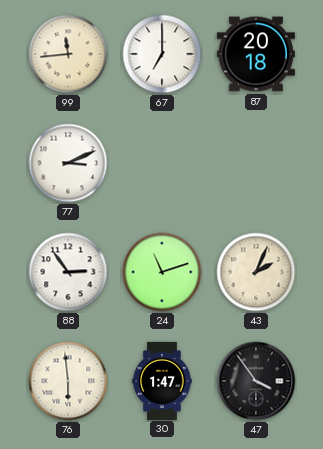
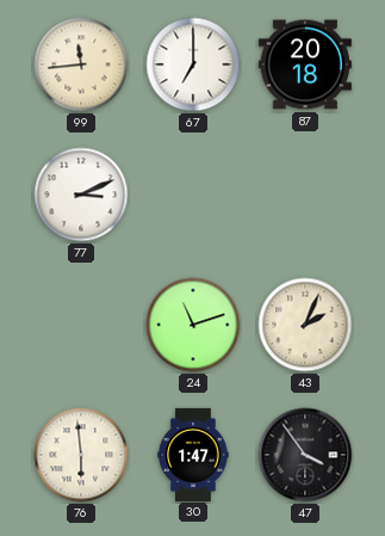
88: 2:54 -> none (68, 272)
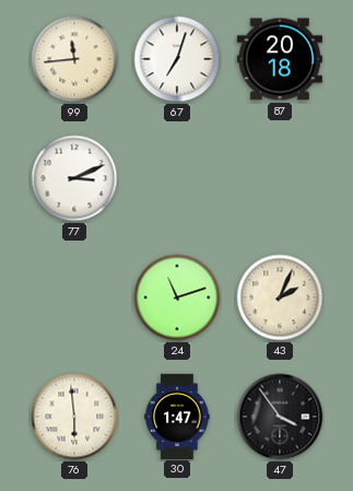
67: 7:00 -> 7:03 (177, 59)
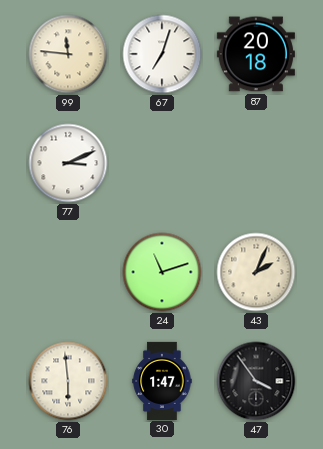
99: 11:44 -> 11:46 (68, 54)
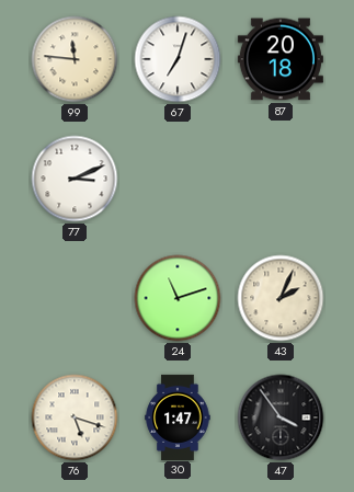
76: 5:59 -> 5:18 (75, 417)
